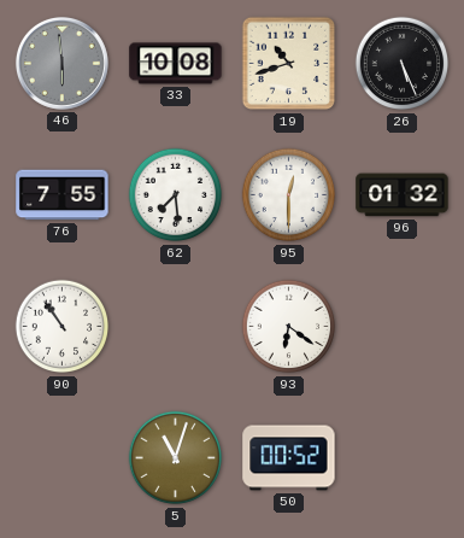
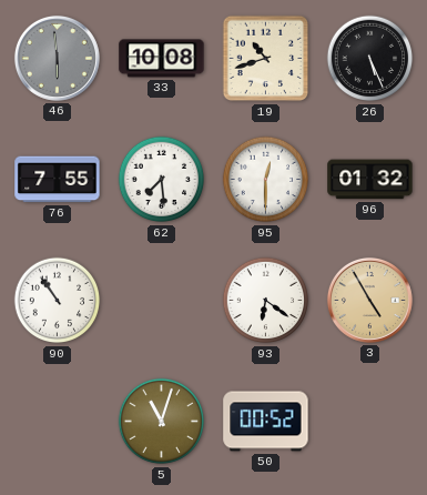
3: none -> 4:55 (369, 300)
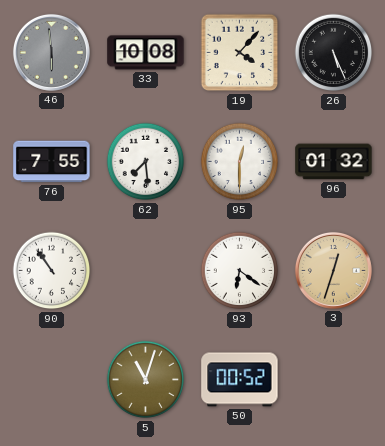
19: 10:42 -> 4:07 (240, 53)
3: 4:55 -> 12:33 (333, 270)
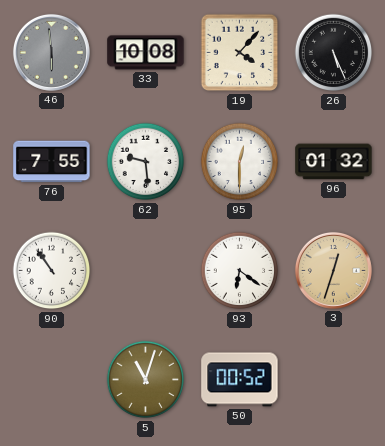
62: 7:29 -> 9:29 (146, 162)
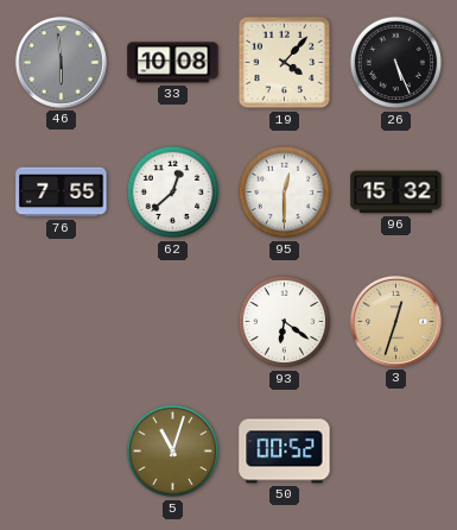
62: 9:29 -> 12:38 (173, 193)
96: 01:32 -> 15:32 (396, 193)
90: 10:54 -> none (52, 271)
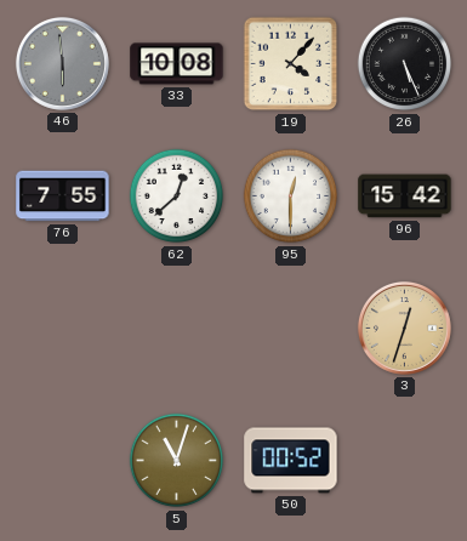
96: 15:32 -> 15:42 (405, 197)
93: 6:21 -> none (285, 322)
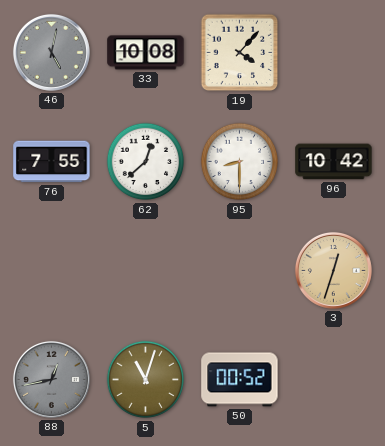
46: 5:59 -> 5:02 (51, 52)
26: 5:26 -> none (405, 64)
95: 12:30 -> 8:30 (240, 162)
96: 15:42 -> 10:42 (334, 162)
88: none -> 12:43 (51, 379)
